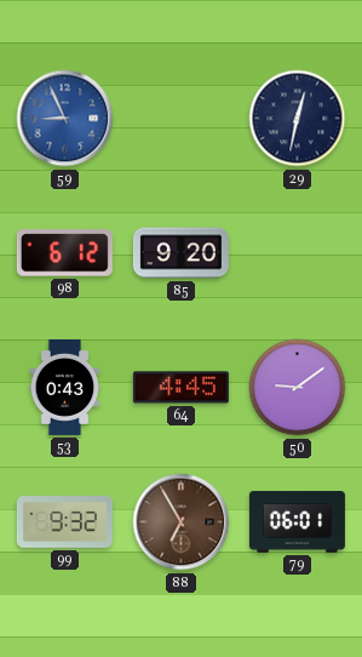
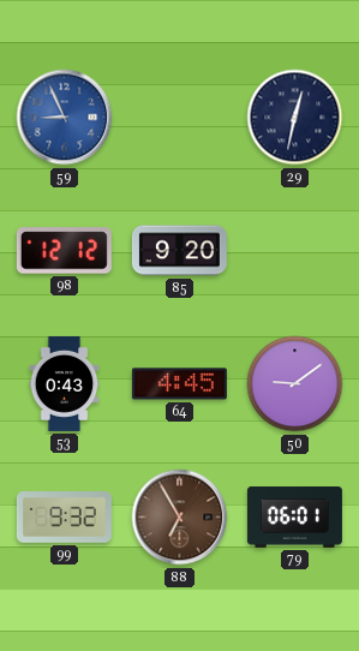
98: 6:12 -> 12:12 (64, 251)
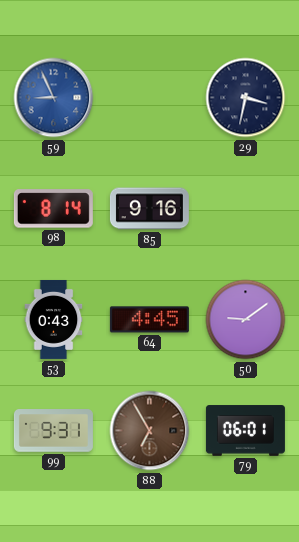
29: 12:32 -> 3:32 (246, 98)
98: 12:12 -> 8:14 (53, 209)
85: 9:20 -> 9:16 (149, 209)
99: 9:32 -> 9:31 (53, 431)
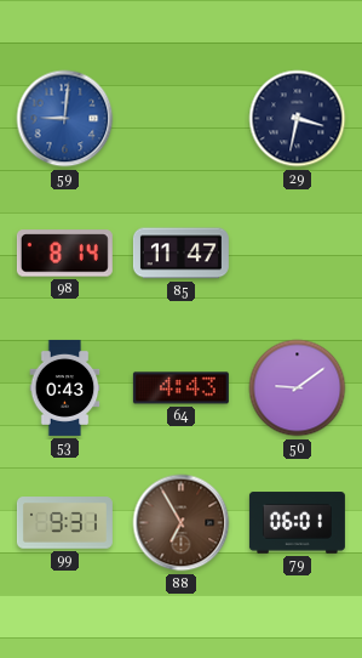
59: 8:56 -> 9:01 (65, 119)
85: 9:16 -> 11:47 (180, 254)
64: 4:45 -> 4:43 (180, 388)
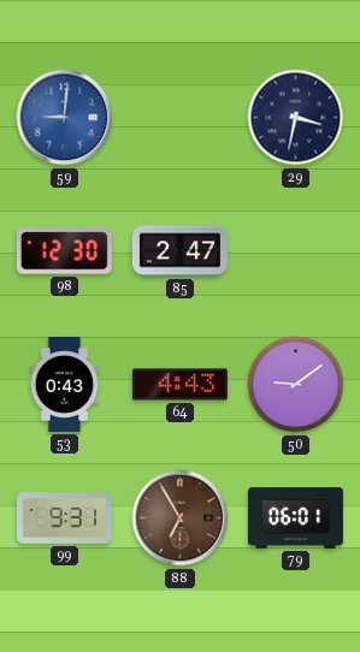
98: 8:14 -> 12:30 (64, 251)
85: 11:47 -> 2:47 (179, 251)
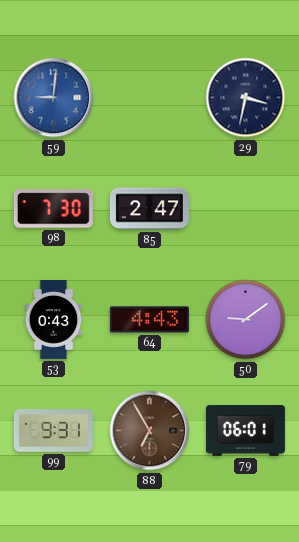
98: 12:30 -> 7:30 (53, 209)
